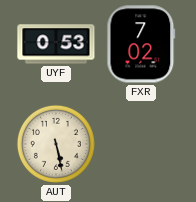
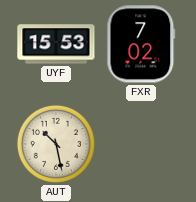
UYF: 0:53 -> 15:53 (56, 44)
AUT: 5:28 -> 10:28 (56, 144)
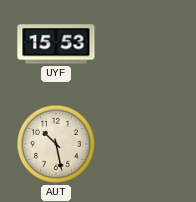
FXR: 7:02 -> none (141, 44)
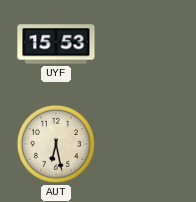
AUT: 10:28 -> 6:28 (56, 144)
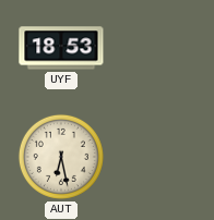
UYF: 15:53 -> 18:53 (61, 48)
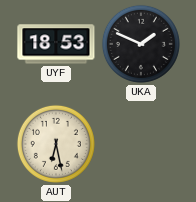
UKA: none -> 1:49 (141, 44)
